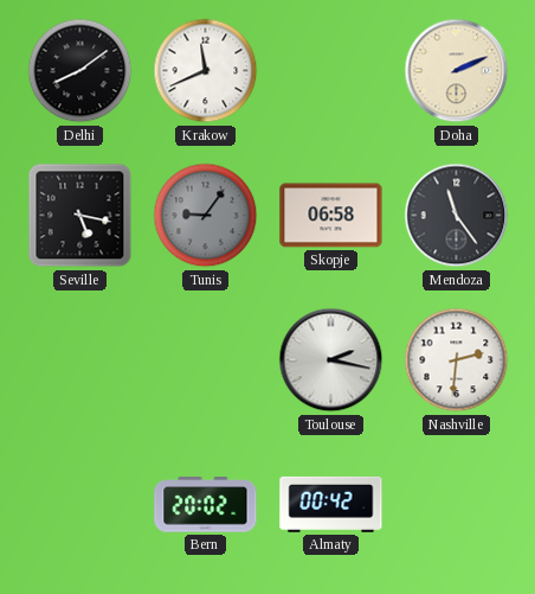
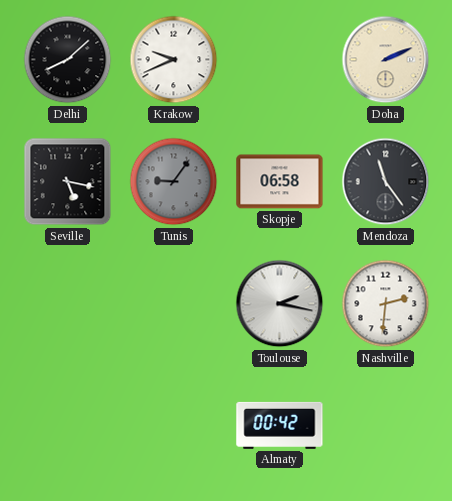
Delhi: 8:09 -> 8:08 (68, 60)
Krakow: 11:41 -> 9:41 (174, 60)
Bern: 20:02 -> none (206, 505)
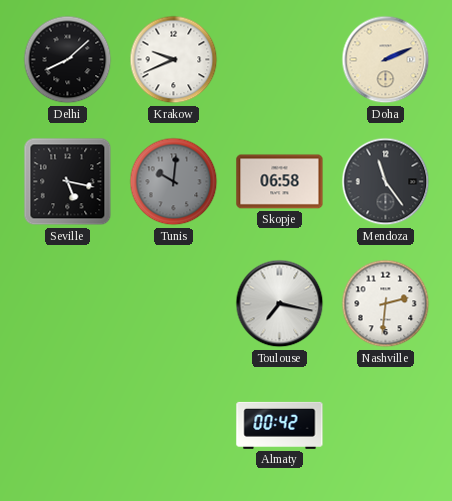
Tunis: 9:06 -> 10:01 (174, 182)
Toulouse: 2:17 -> 7:17 (280, 304)
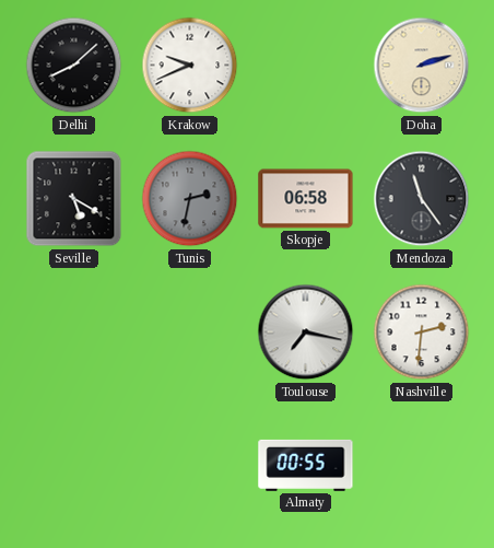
Doha: 2:11 -> 2:12 (422, 66)
Seville: 5:17 -> 5:20 (74, 199)
Tunis: 10:01 -> 2:32 (190, 199)
Almaty: 00:42 -> 00:55 (306, 465)
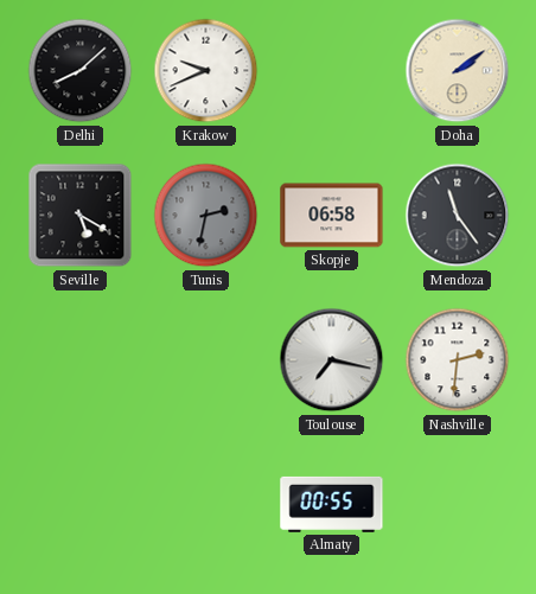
Doha: 2:12 -> 2:09 (458, 71)
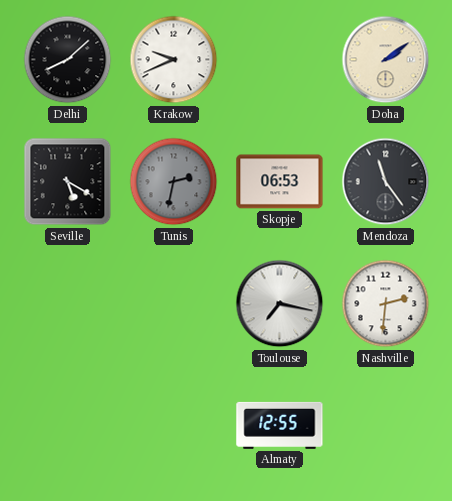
Skopje: 06:58 -> 06:53 (280, 182)
Almaty: 00:55 -> 12:55 (280, 425)
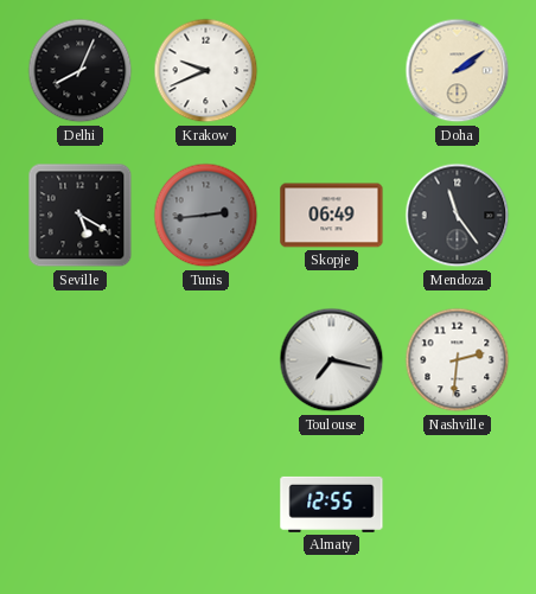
Delhi: 8:08 -> 8:04 (81, 71)
Tunis: 2:32 -> 2:44 (206, 216)
Skopje: 06:53 -> 06:49 (332, 216)
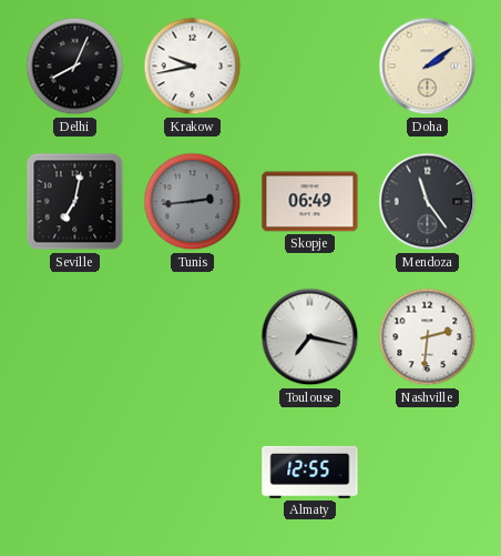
Krakow: 9:41 -> 9:43 (193, 67)
Seville: 5:20 -> 7:02 (75, 202)
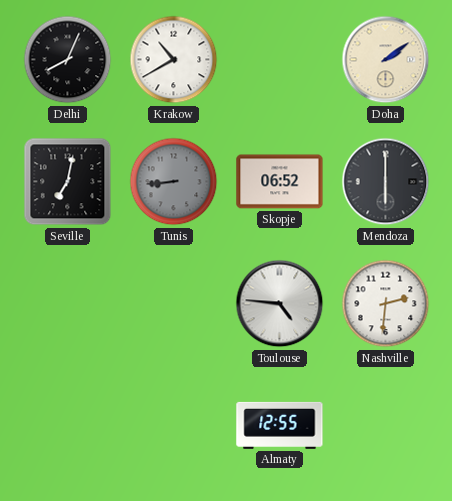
Krakow: 9:43 -> 10:40 (174, 60)
Tunis: 2:44 -> 8:44 (174, 182)
Skopje: 06:49 -> 06:52 (280, 182)
Mendoza: 11:24 -> 6:00 (386, 182)
Toulouse: 7:17 -> 4:46 (280, 304)
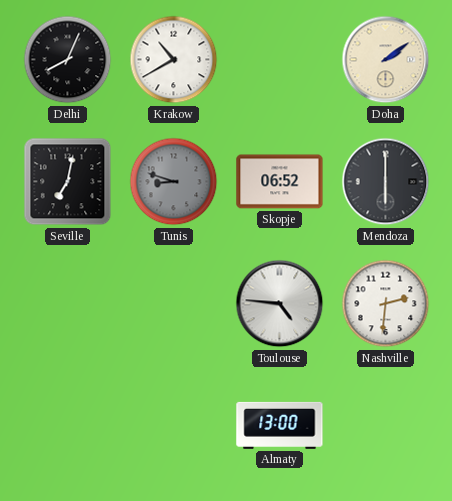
Tunis: 8:44 -> 8:48 (174, 182)
Almaty: 12:55 -> 13:00 (280, 425)
